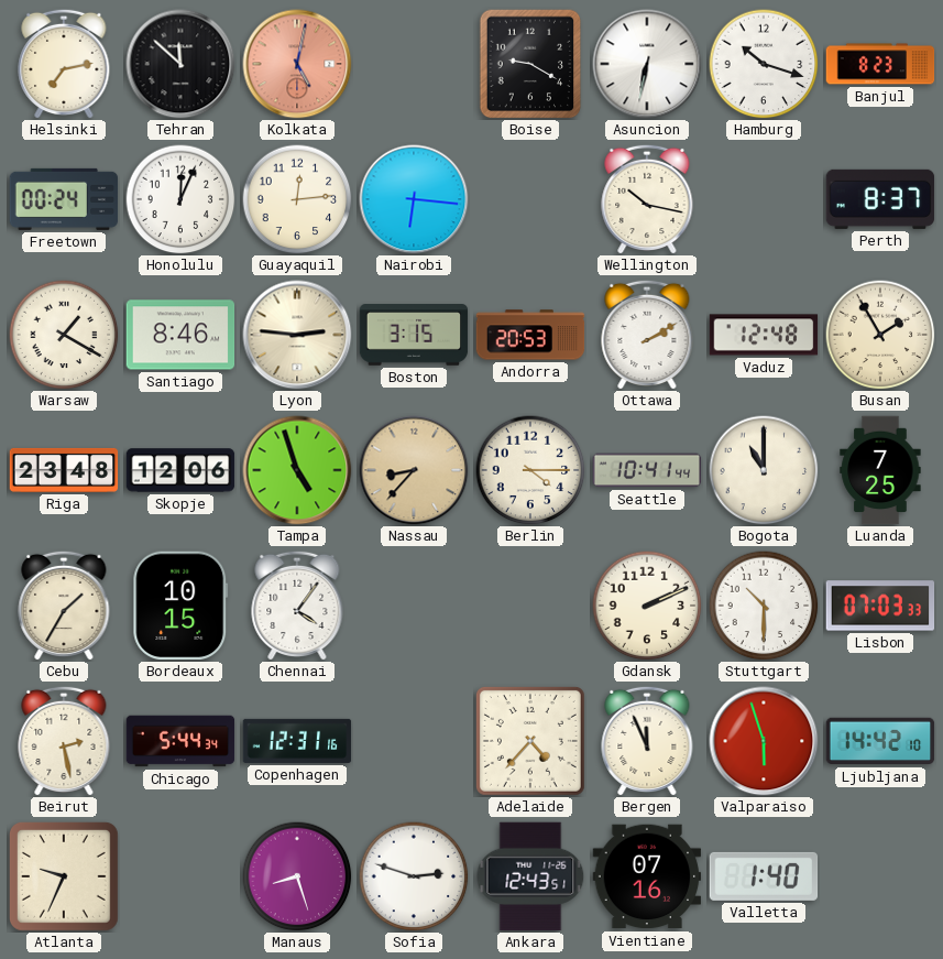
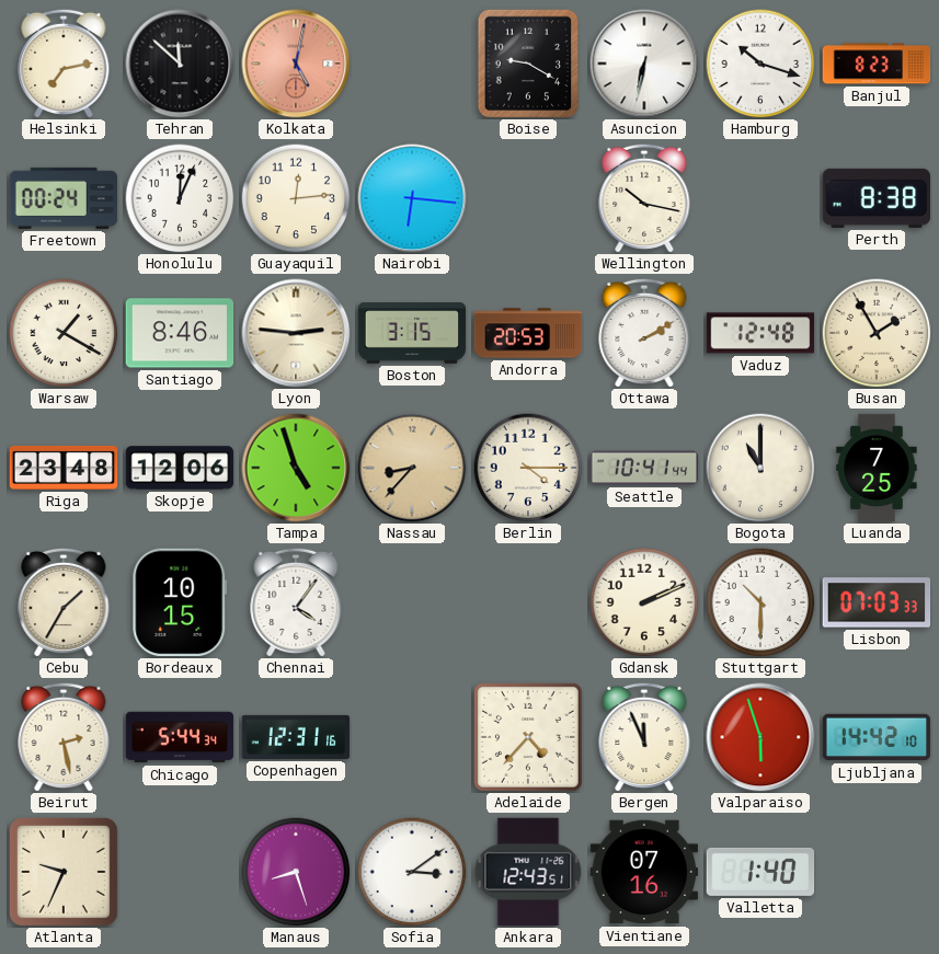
Perth: 8:37 -> 8:38 (877, 198)
Sofia: 2:48 -> 3:09 (412, 872)
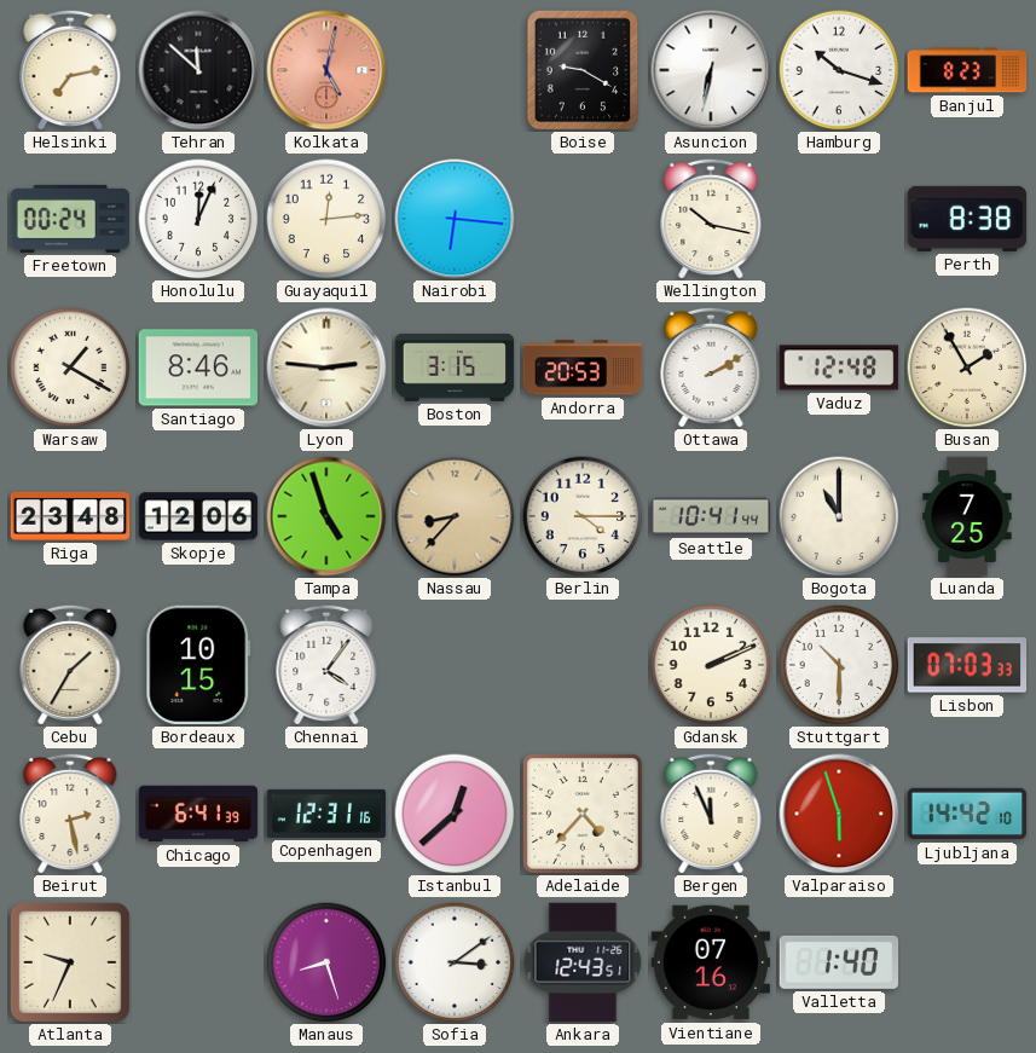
Chicago: 5:44 -> 6:41 (198, 814)
Istanbul: none -> 12:38 (455, 814)
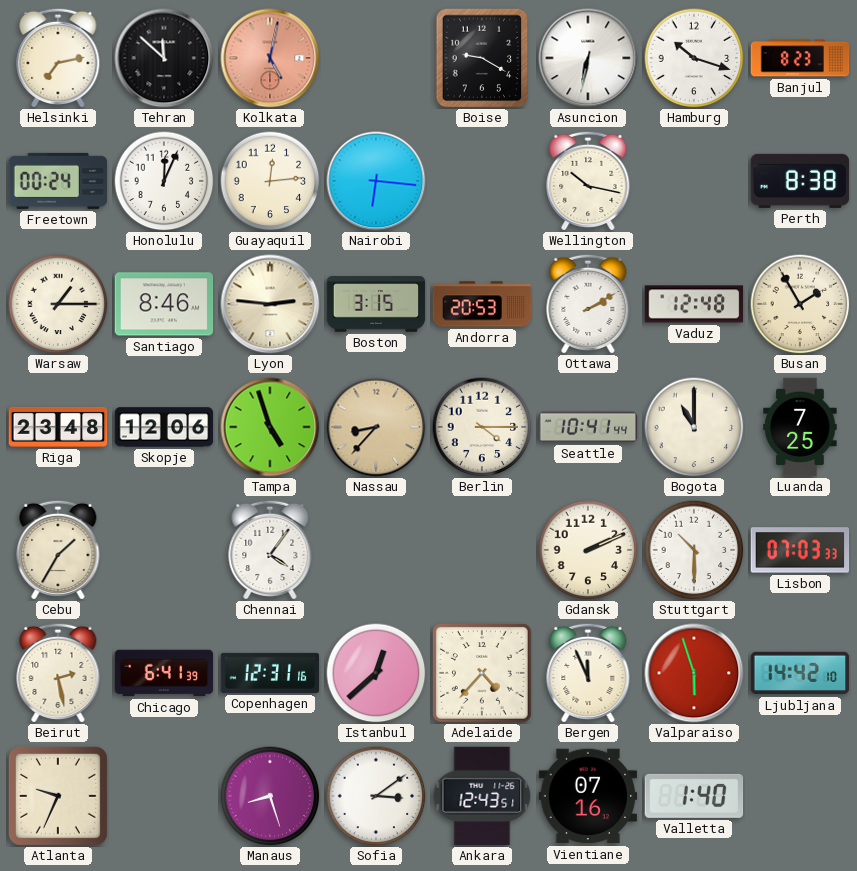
Warsaw: 1:20 -> 1:15 (58, 304)
Bordeaux: 10:15 -> none (198, 665)
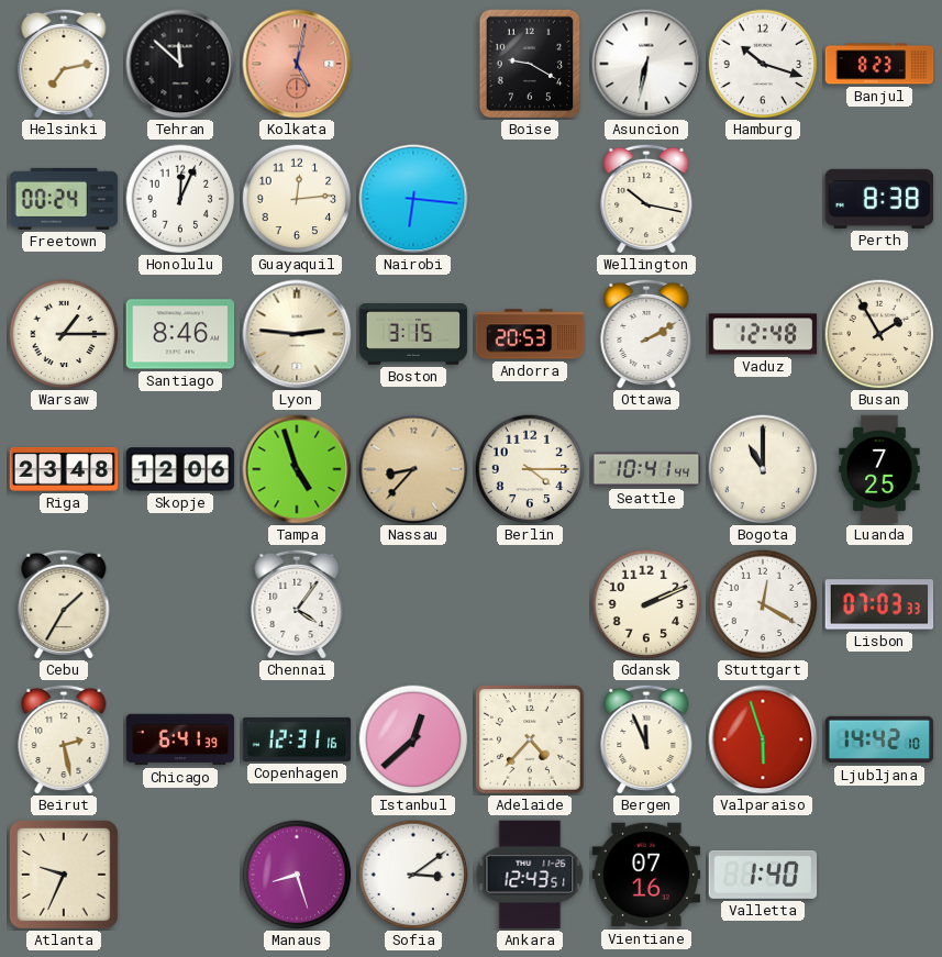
Stuttgart: 10:30 -> 12:20 (763, 604)
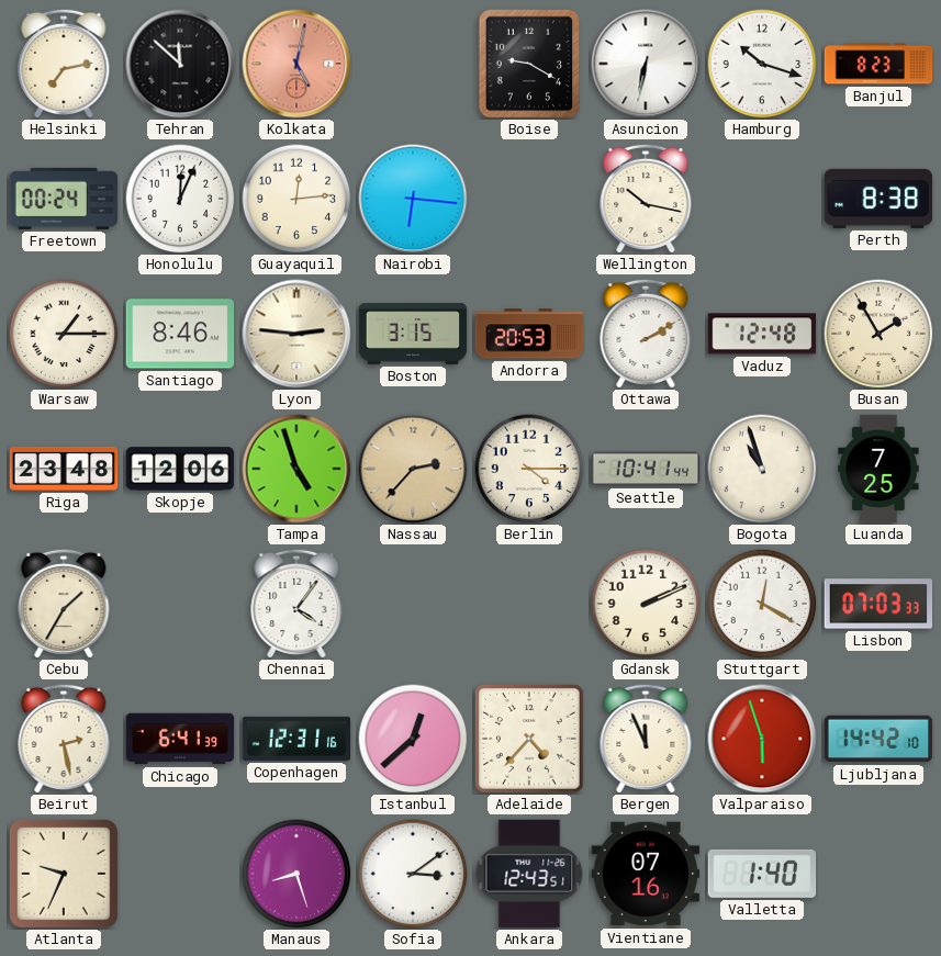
Nassau: 8:37 -> 2:37 (413, 469)
Bogota: 11:00 -> 10:57 (762, 469)
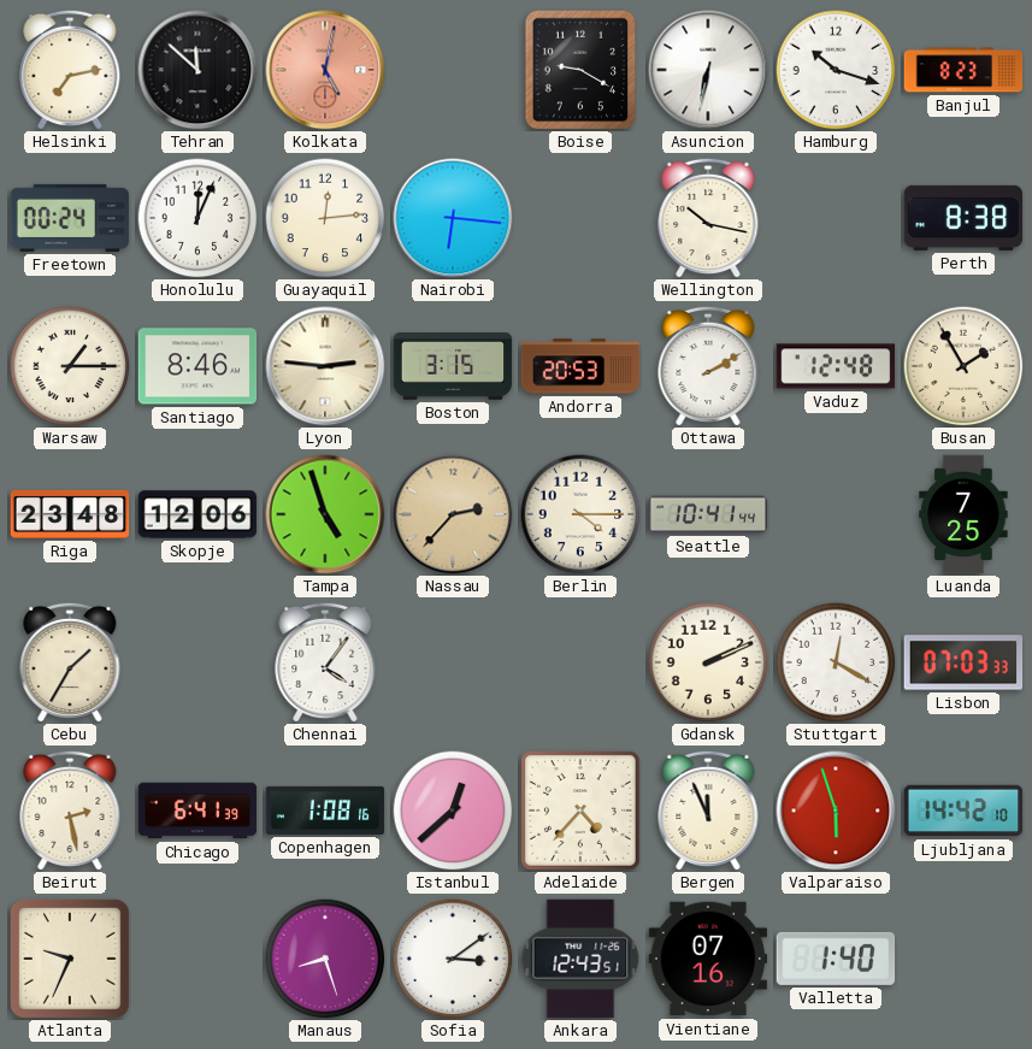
Bogota: 10:57 -> none (762, 469)
Copenhagen: 12:31 -> 1:08 (325, 811)
